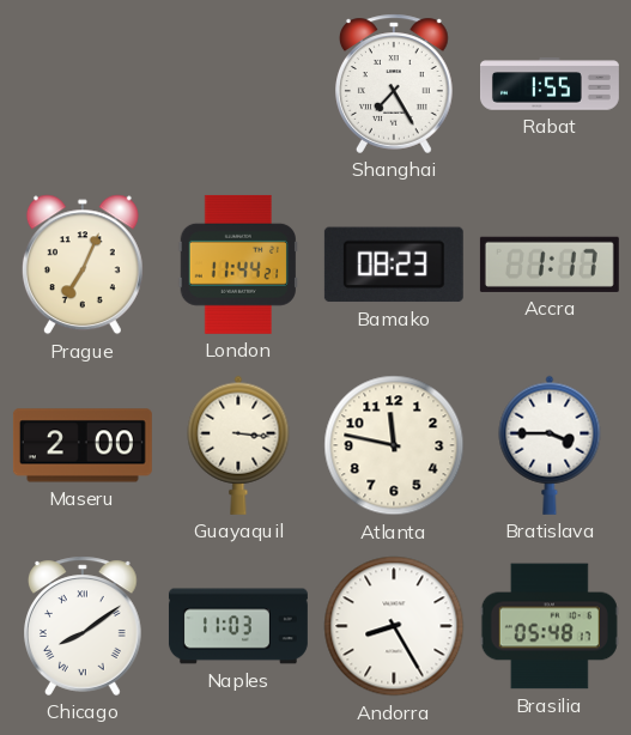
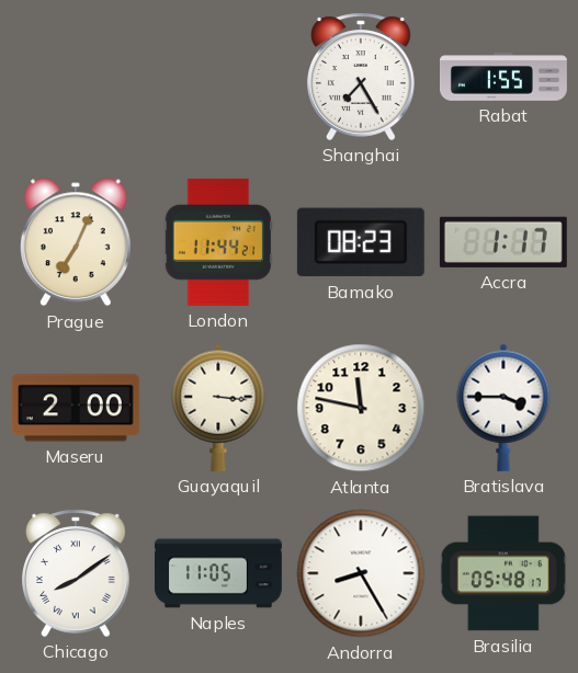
Naples: 11:03 -> 11:05 (218, 573)
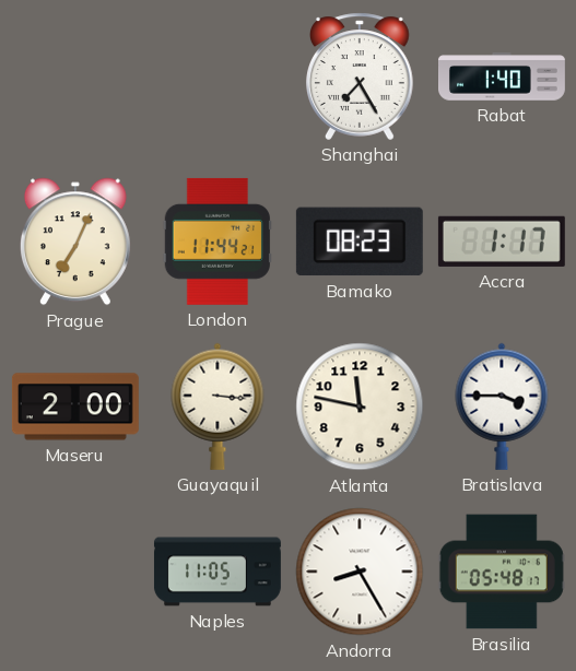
Rabat: 1:55 -> 1:40 (503, 76)
Chicago: 8:09 -> none (77, 573)
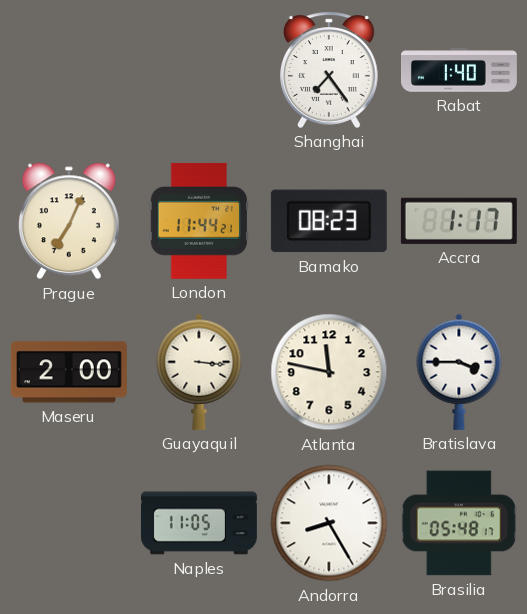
Shanghai: 7:25 -> 7:24 (330, 70)
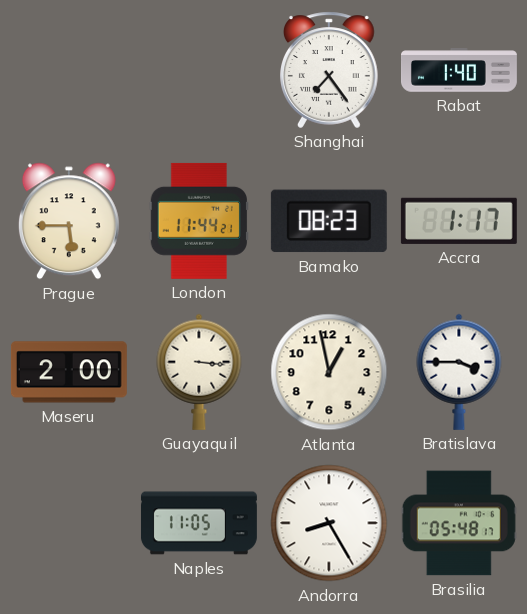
Prague: 7:04 -> 5:45 (69, 221)
Atlanta: 11:47 -> 12:58 (329, 372)
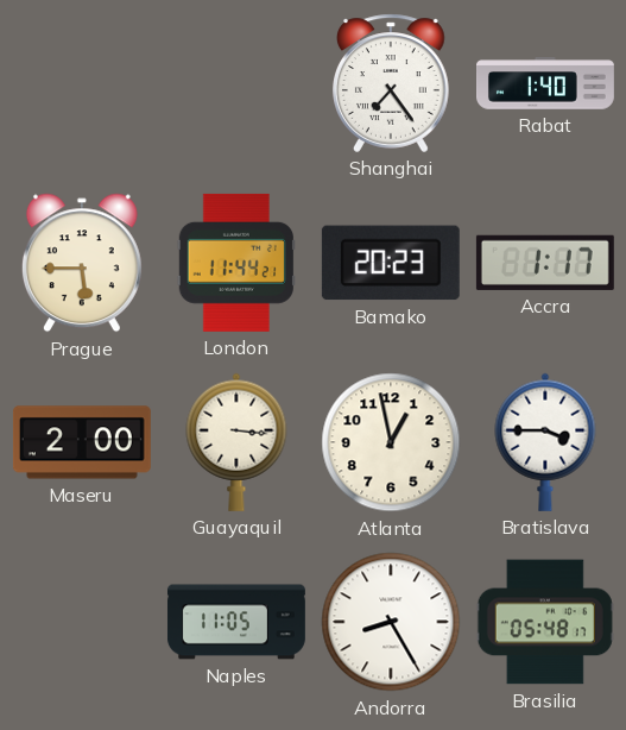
Bamako: 08:23 -> 20:23 (391, 263)
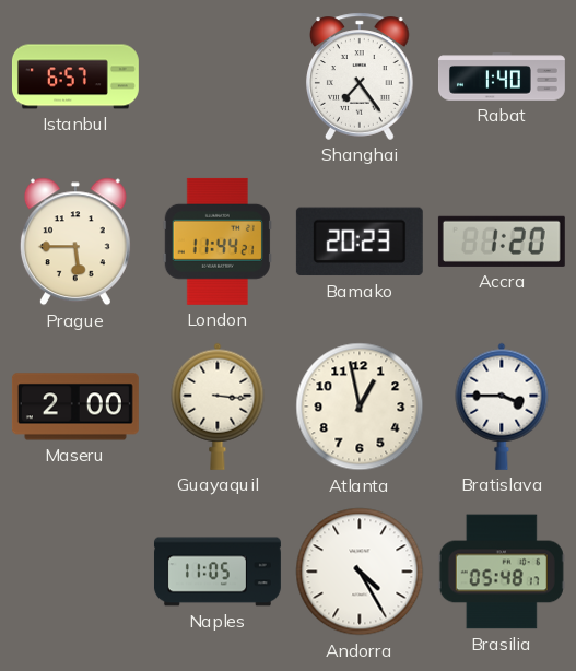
Istanbul: none -> 6:57 (75, 76)
Accra: 1:17 -> 1:20 (502, 242)
Andorra: 8:25 -> 4:25 (360, 572)
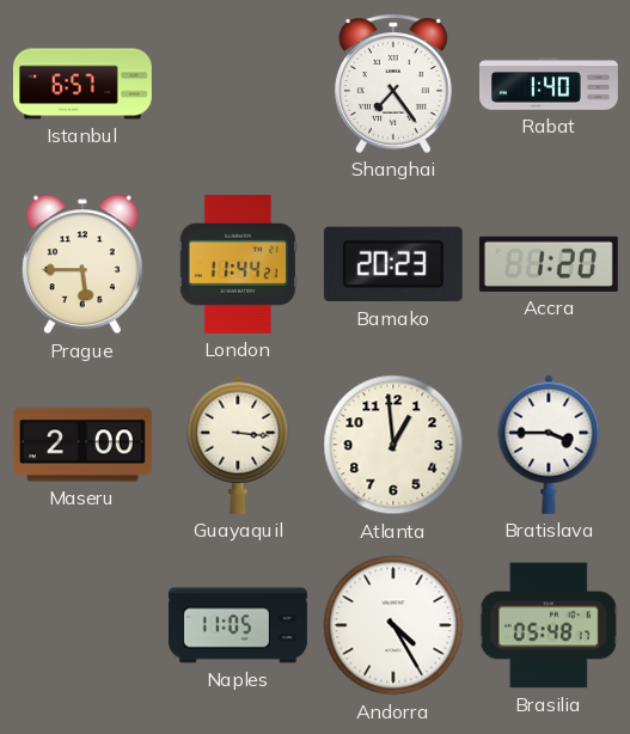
Atlanta: 12:58 -> 12:59 (393, 445)
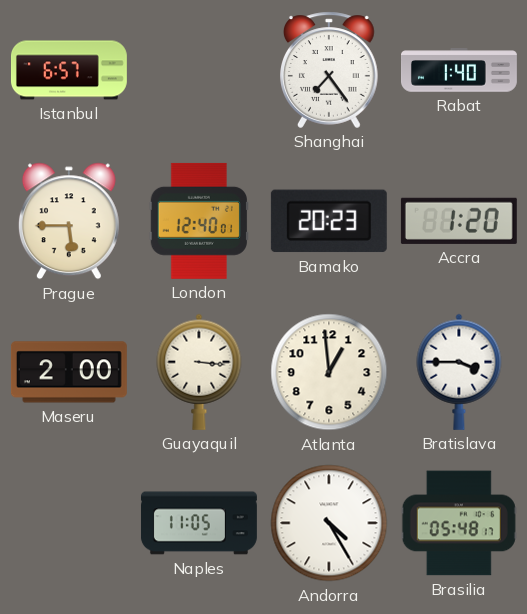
London: 11:44 -> 12:40 (199, 221)
